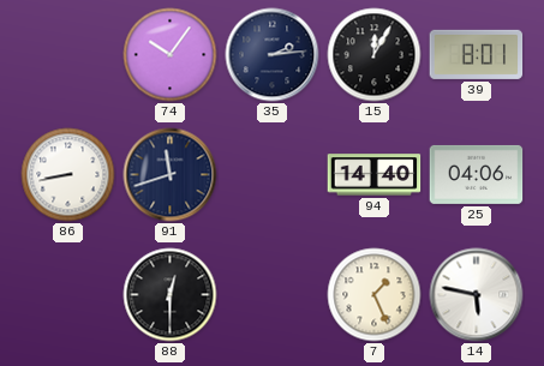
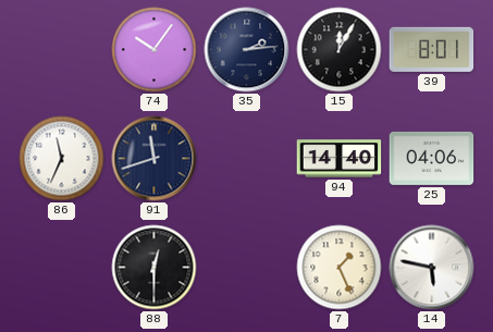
86: 8:43 -> 11:34 (62, 159)
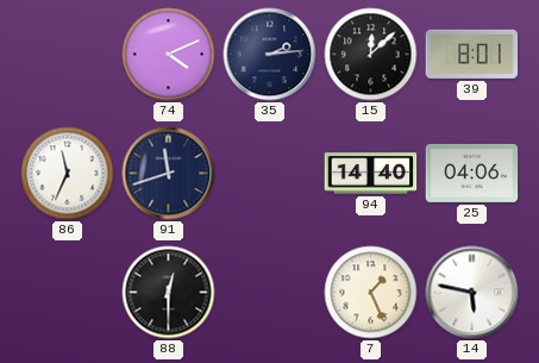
74: 10:06 -> 4:11 (169, 55)
15: 12:05 -> 12:08 (371, 55)
